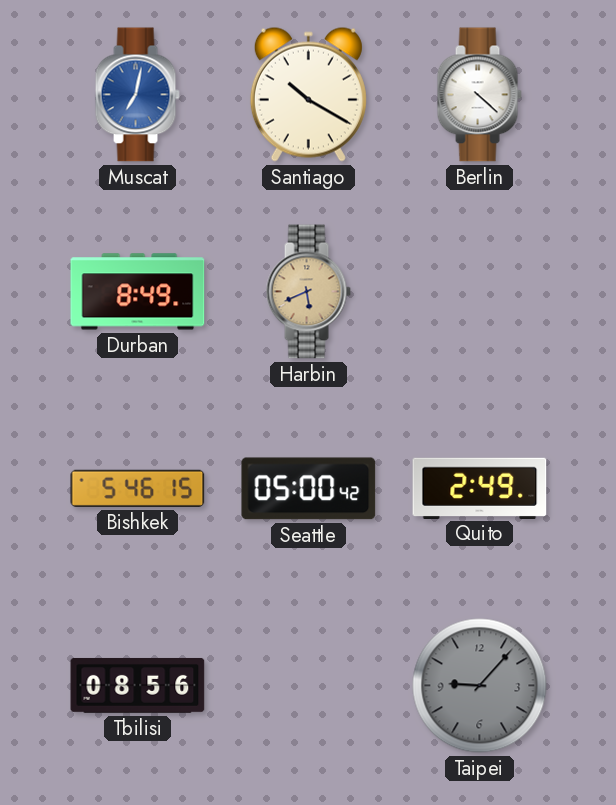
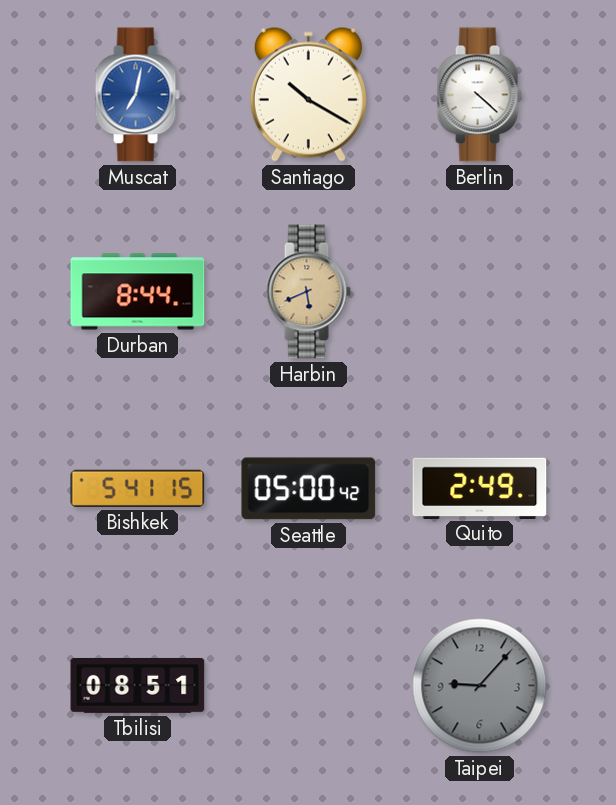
Durban: 8:49 -> 8:44 (138, 292)
Bishkek: 5:46 -> 5:41 (138, 488)
Tbilisi: 08:56 -> 08:51 (138, 685)
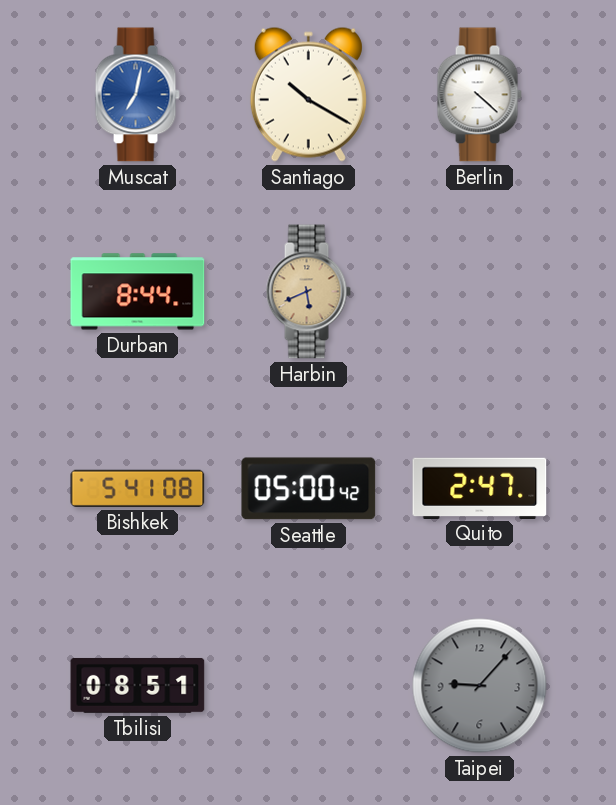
Bishkek: 5:41:15 -> 5:41:08 (138, 488)
Quito: 2:49 -> 2:47 (480, 488)
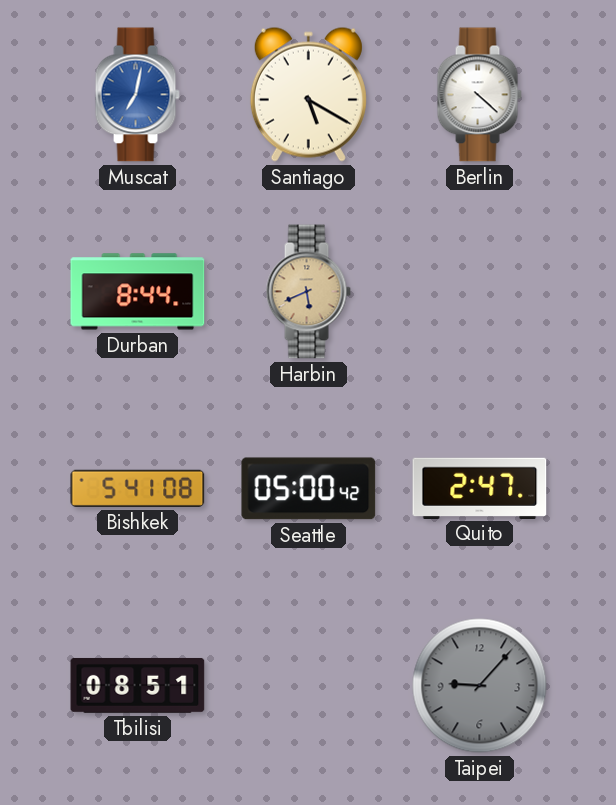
Santiago: 10:20 -> 5:20 (308, 94)
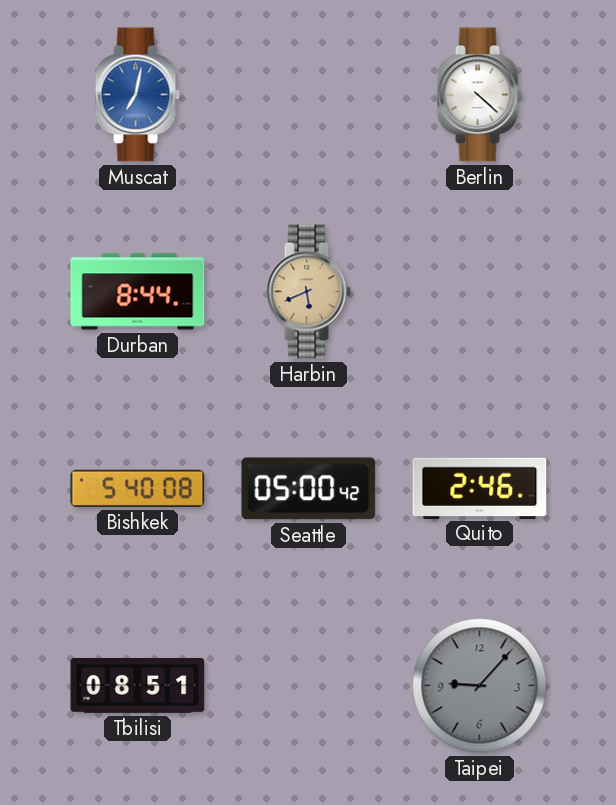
Santiago: 5:20 -> none (308, 94)
Bishkek: 5:41 -> 5:40 (138, 488)
Quito: 2:47 -> 2:46 (480, 488)
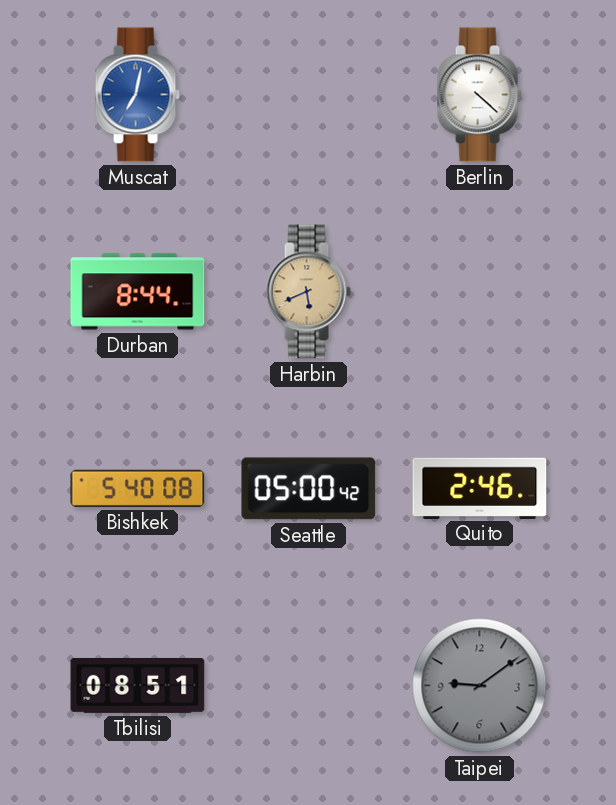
Taipei: 9:07 -> 9:09 (480, 686)
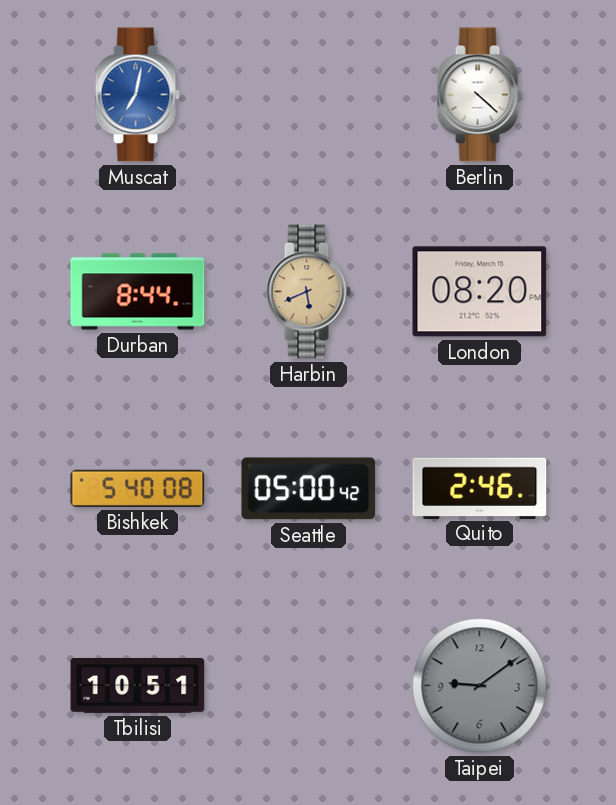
London: none -> 08:20 (480, 292)
Tbilisi: 08:51 -> 10:51 (138, 685)
